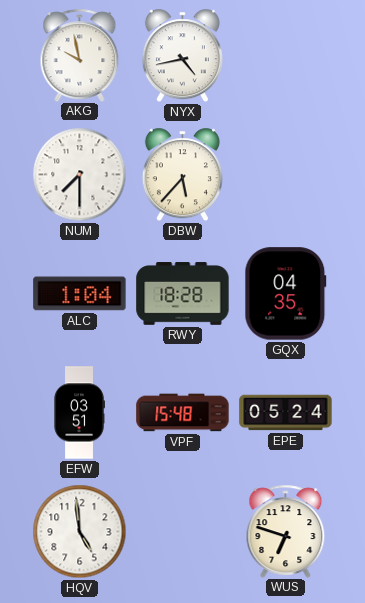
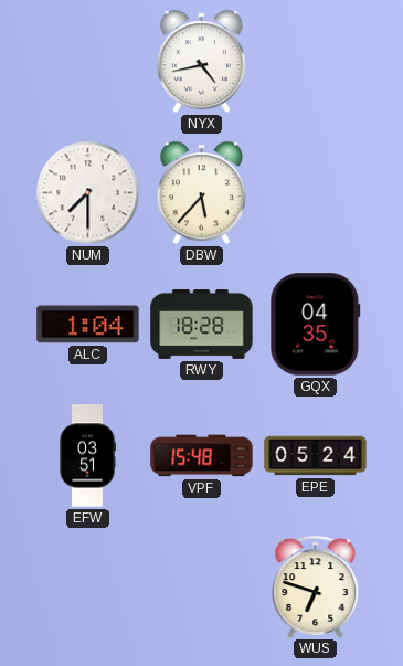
AKG: 9:58 -> none (80, 55)
HQV: 4:59 -> none (80, 532)
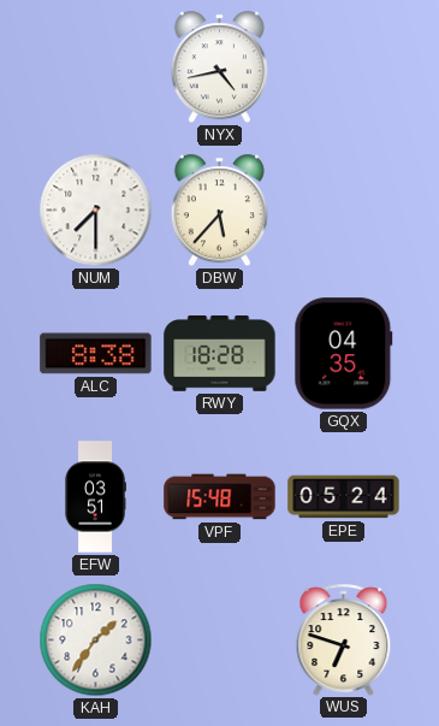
ALC: 1:04 -> 8:38 (96, 354)
KAH: none -> 1:36 (96, 641)
